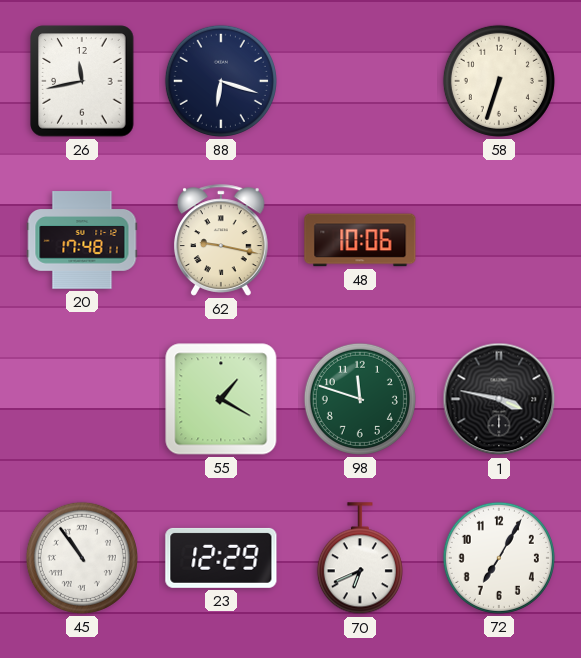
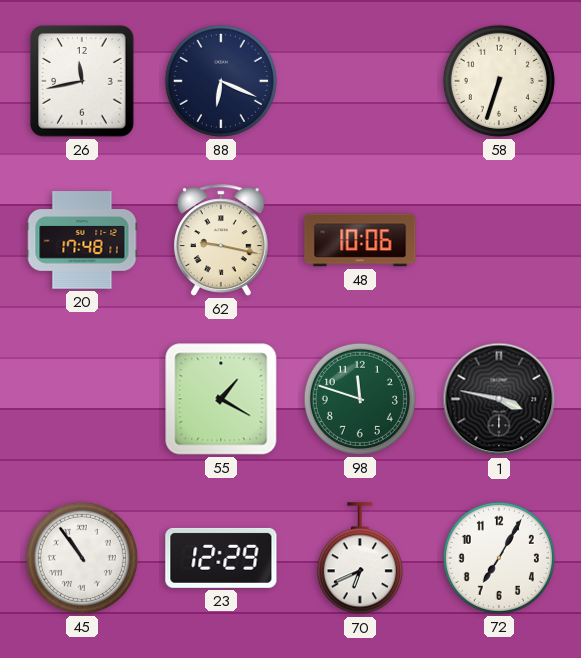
88: 6:18 -> 6:19 (221, 81)
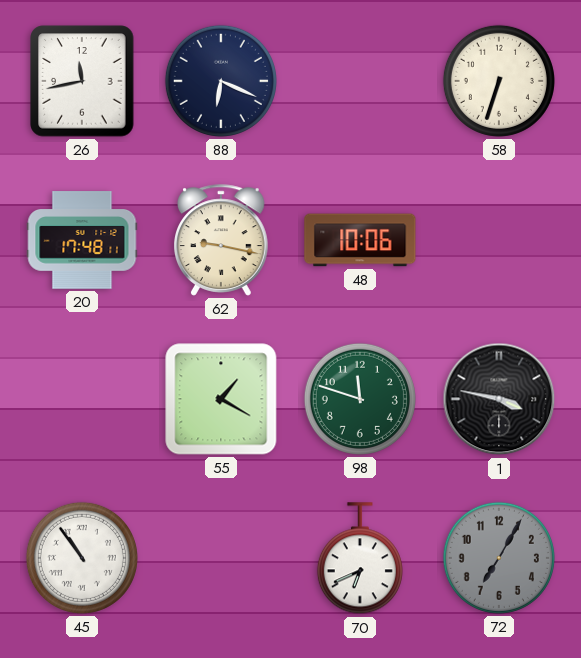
23: 12:29 -> none (221, 558)
72 dial: white -> grey (499, 558)
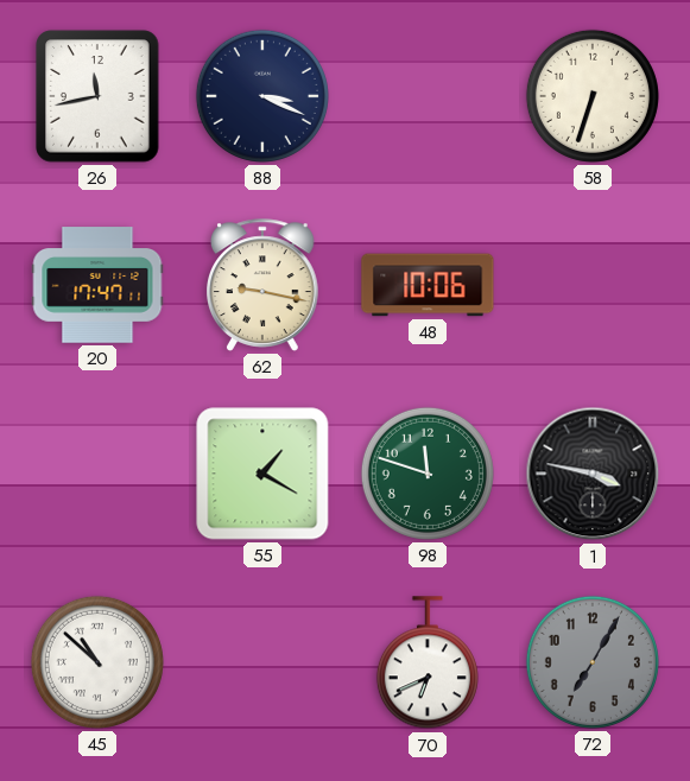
88: 6:19 -> 3:19 (262, 96)
20: 17:48 -> 17:47 (97, 285)
45: 10:54 -> 10:52 (97, 662)
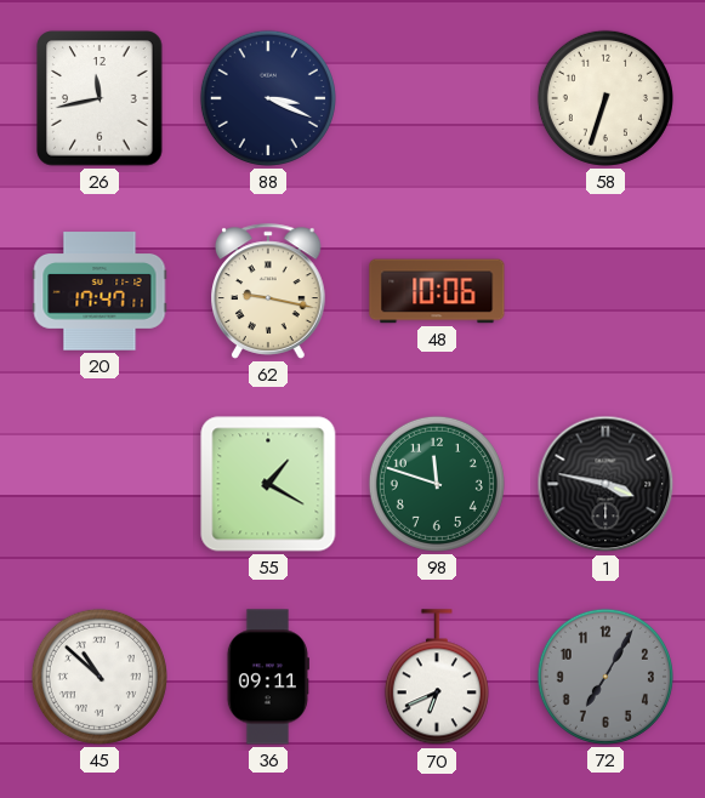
36: none -> 09:11 (268, 677)
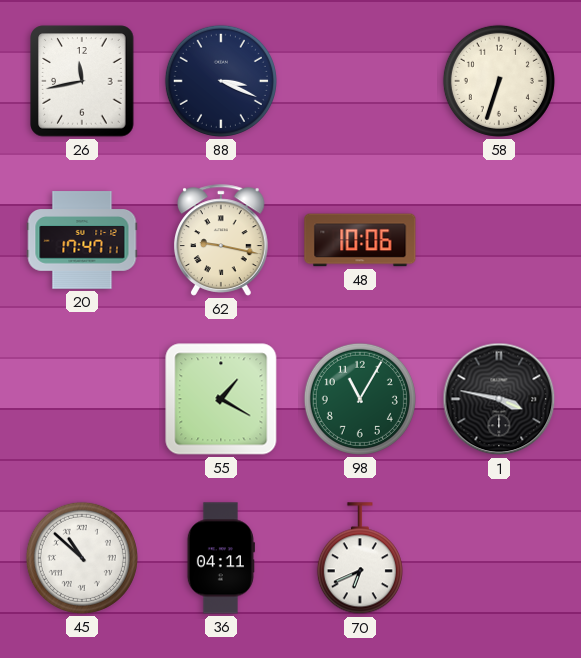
98: 11:48 -> 11:05 (360, 399)
36: 09:11 -> 04:11 (221, 558)
72: 7:05 -> none (605, 677)
